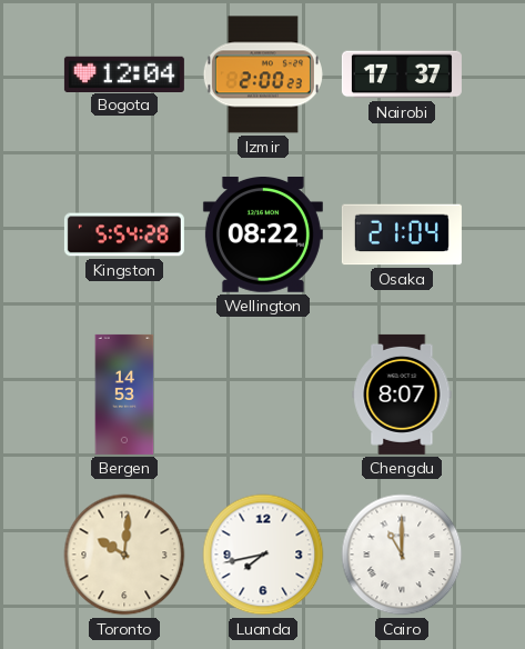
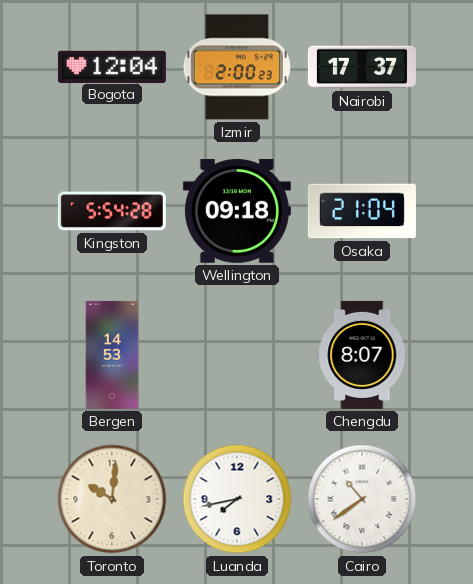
Wellington: 08:22 -> 09:18 (237, 212)
Cairo: 11:00 -> 10:39 (362, 499)
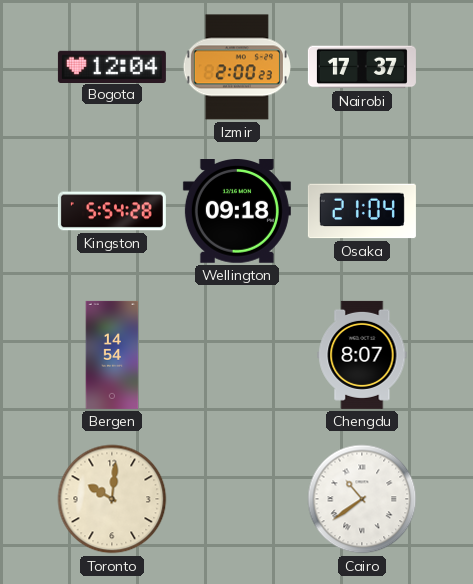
Bergen: 14:53 -> 14:54 (112, 355)
Luanda: 7:43 -> none (237, 499)
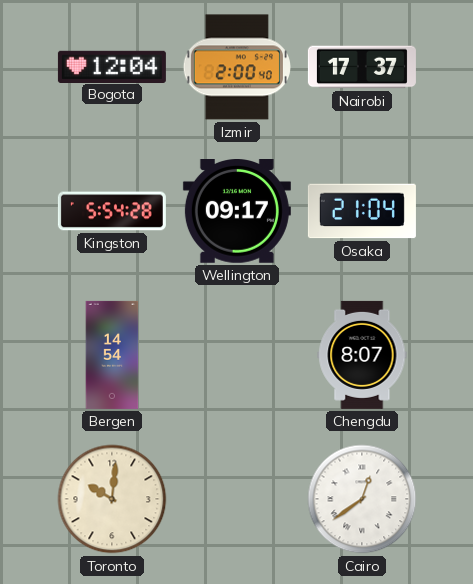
Izmir: 2:00:23 -> 2:00:40 (237, 67)
Wellington: 09:18 -> 09:17 (237, 212)
Cairo: 10:39 -> 12:39 (362, 499)
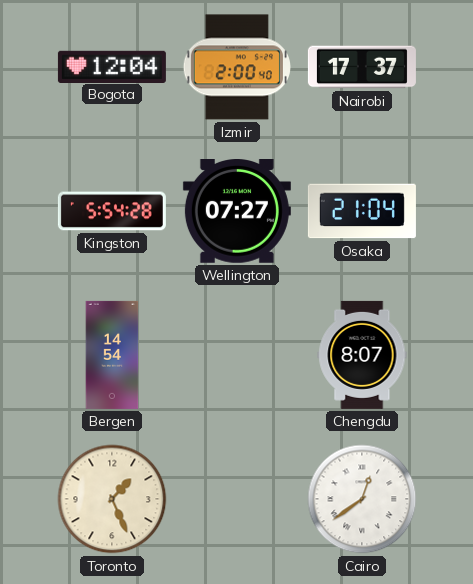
Wellington: 09:17 -> 07:27 (237, 212)
Toronto: 10:01 -> 1:26 (112, 499)
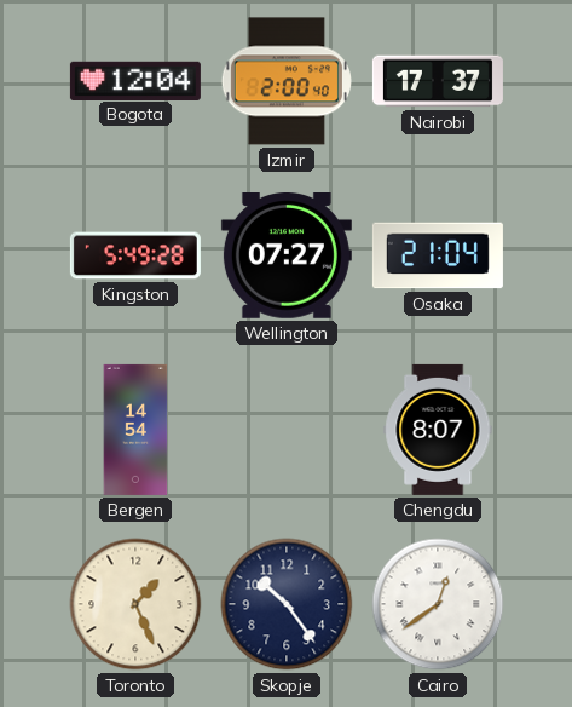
Kingston: 5:54 -> 5:49 (135, 255)
Skopje: none -> 10:24 (287, 604)
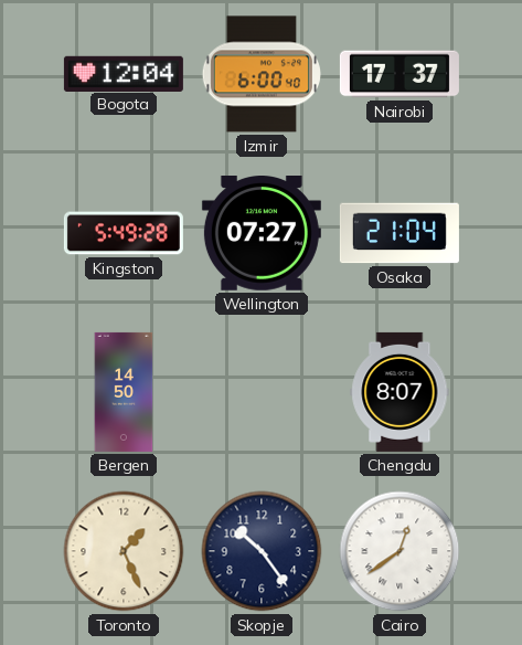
Izmir: 2:00 -> 6:00 (262, 74)
Bergen: 14:54 -> 14:50 (124, 392)
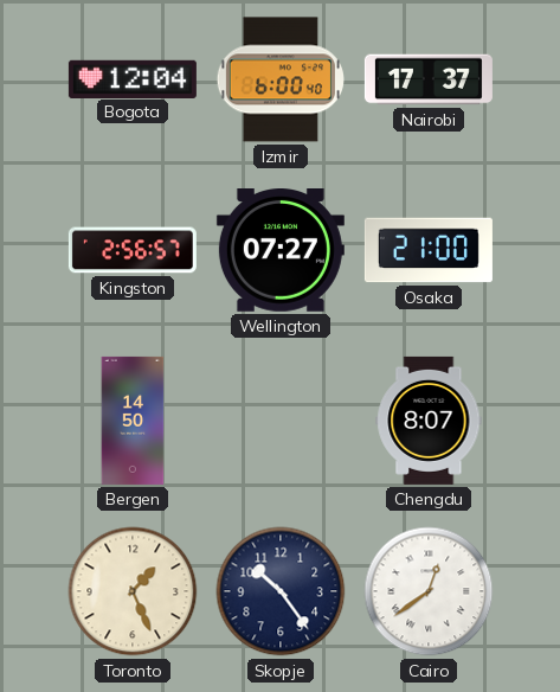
Kingston: 5:49 -> 2:56 (133, 250)
Osaka: 21:04 -> 21:00 (429, 250)
